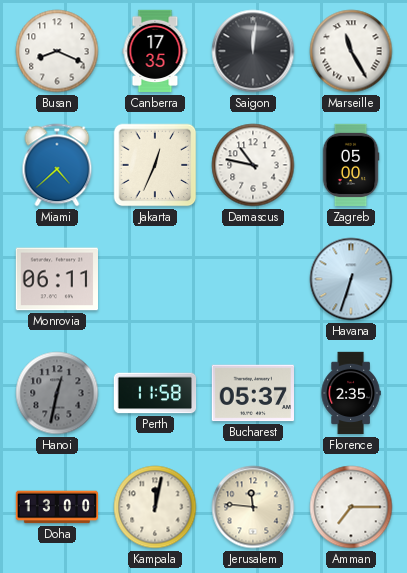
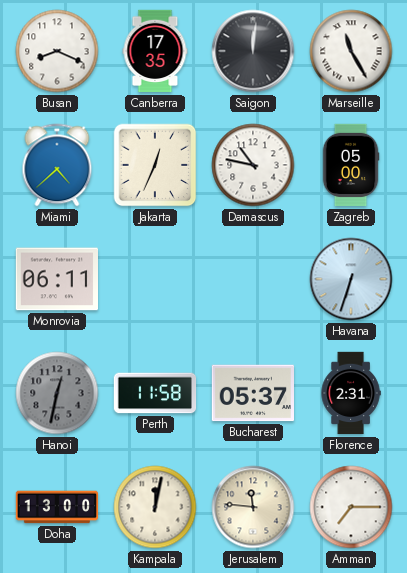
Florence: 2:35 -> 2:31 (351, 393)
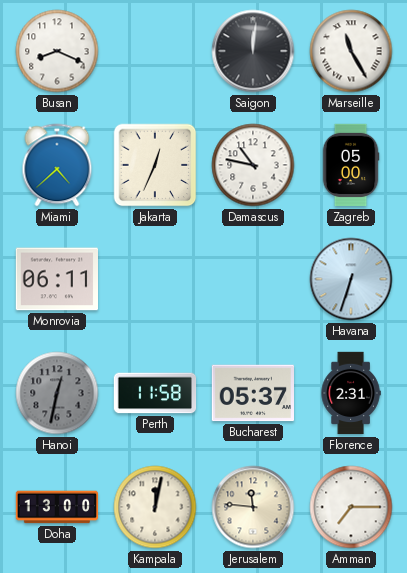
Canberra: 17:35 -> none (155, 51)
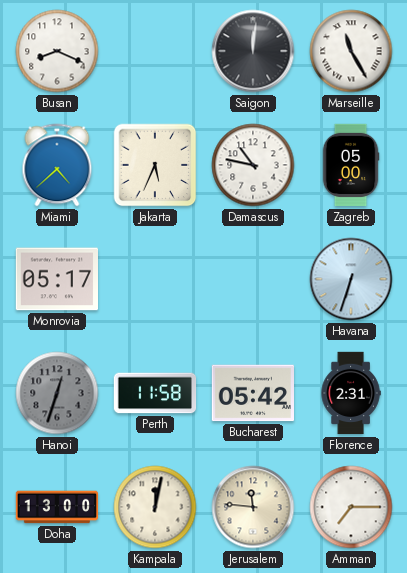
Jakarta: 12:34 -> 5:34 (155, 165)
Monrovia: 06:11 -> 05:17 (56, 279)
Hanoi: 12:32 -> 12:33 (57, 393)
Bucharest: 05:37 -> 05:42 (252, 393)
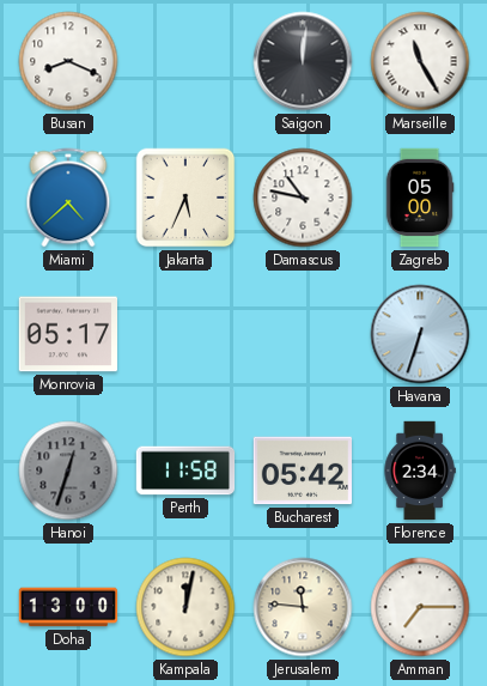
Florence: 2:31 -> 2:34 (420, 471)
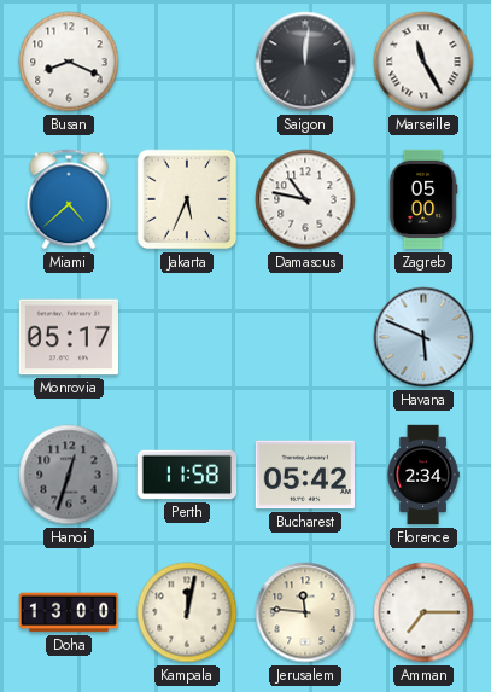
Havana: 6:33 -> 5:49 (423, 337)
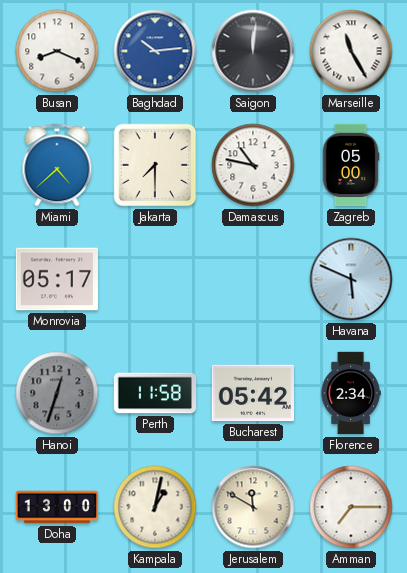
Baghdad: none -> 10:14 (155, 51)
Jakarta: 5:34 -> 7:30 (155, 165)
Kampala: 12:02 -> 1:02 (155, 507)
Jerusalem: 11:46 -> 11:50 (253, 507)
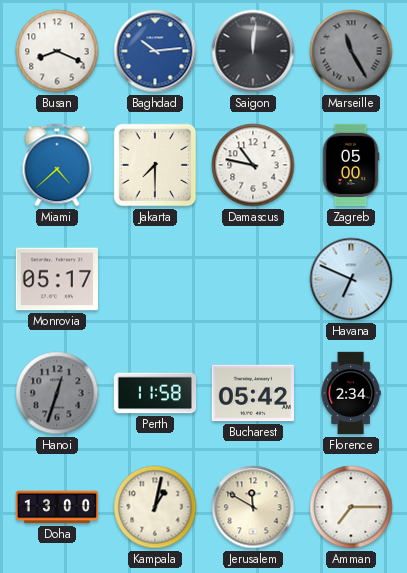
Marseille dial: white -> grey (351, 51)
Havana: 5:49 -> 6:49 (351, 279)
